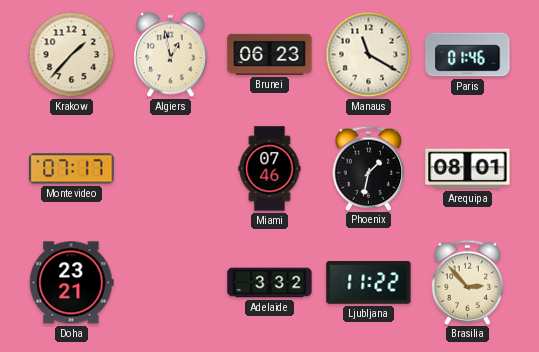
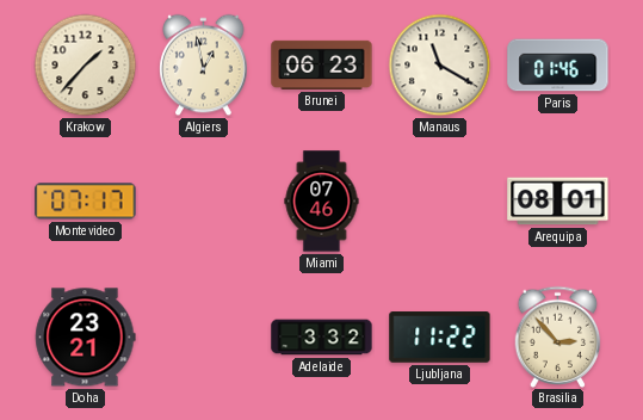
Phoenix: 1:32 -> none (369, 168)
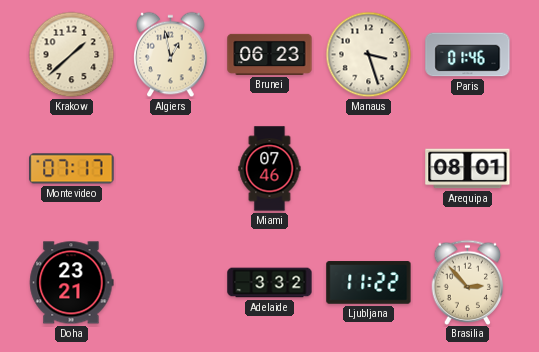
Krakow: 1:37 -> 1:38 (72, 55)
Manaus: 11:20 -> 3:27 (369, 55)
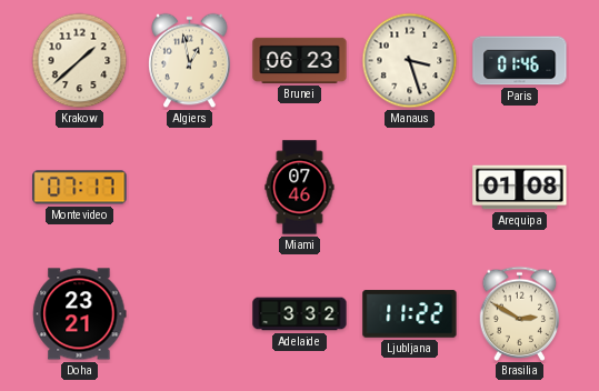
Arequipa: 08:01 -> 01:08 (520, 188)
Brasilia: 2:53 -> 2:50 (520, 313)
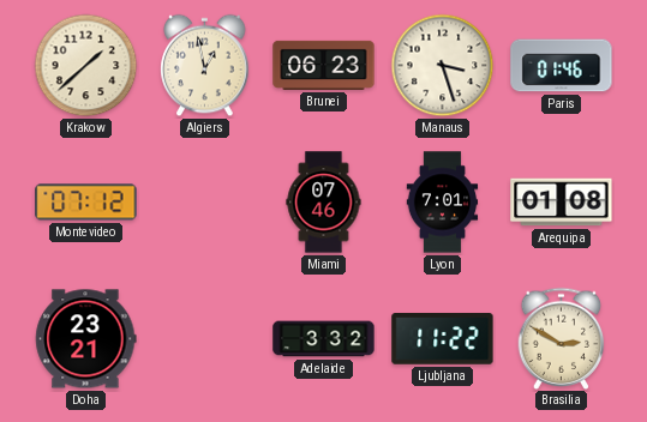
Montevideo: 07:17 -> 07:12 (86, 203)
Lyon: none -> 7:01 (443, 203)
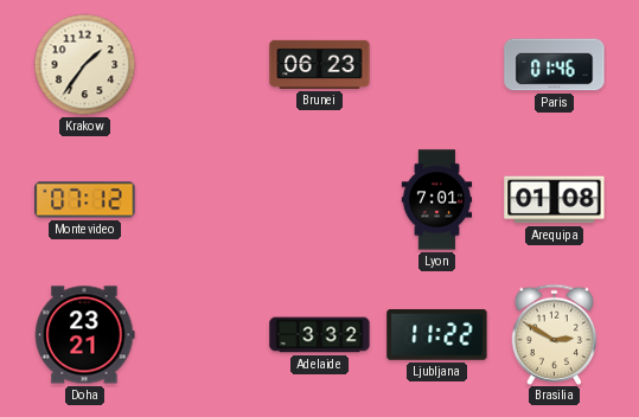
Krakow: 1:38 -> 1:36 (85, 65)
Algiers: 12:58 -> none (205, 66)
Manaus: 3:27 -> none (443, 66)
Miami: 07:46 -> none (324, 203)
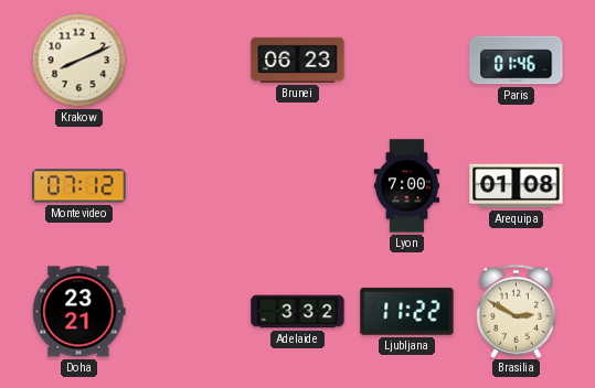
Krakow: 1:36 -> 8:11 (79, 61)
Lyon: 7:01 -> 7:00 (407, 186)
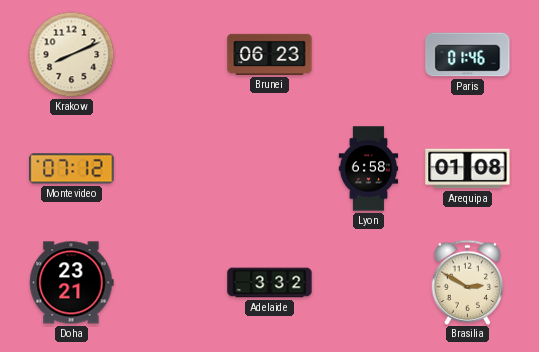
Lyon: 7:00 -> 6:58 (369, 169)
Ljubljana: 11:22 -> none (407, 312)
